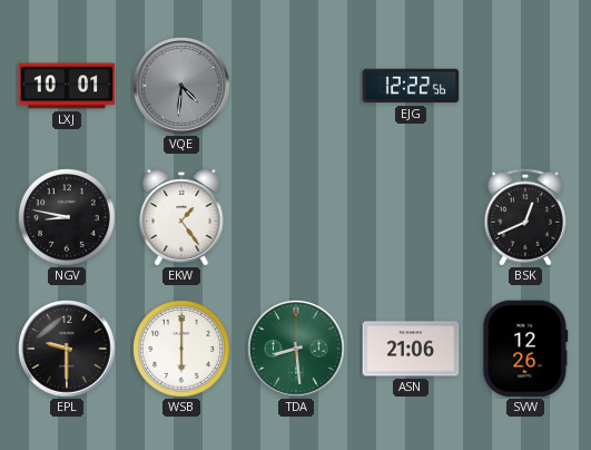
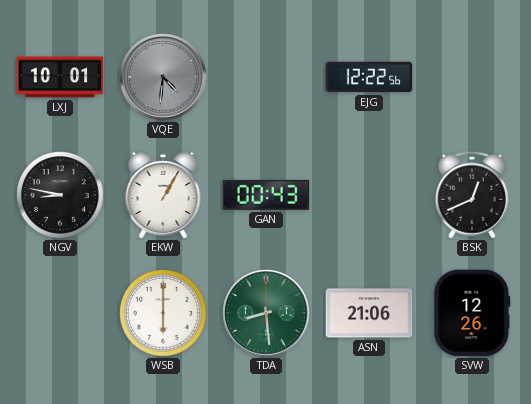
EKW: 1:24 -> 1:05 (163, 195)
GAN: none -> 00:43 (266, 195)
EPL: 9:30 -> none (68, 350)
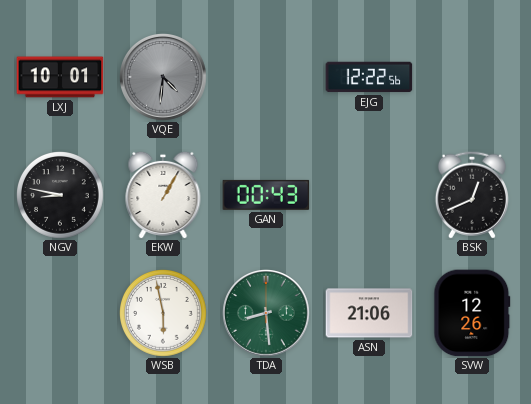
WSB: 6:00 -> 5:58 (164, 314)
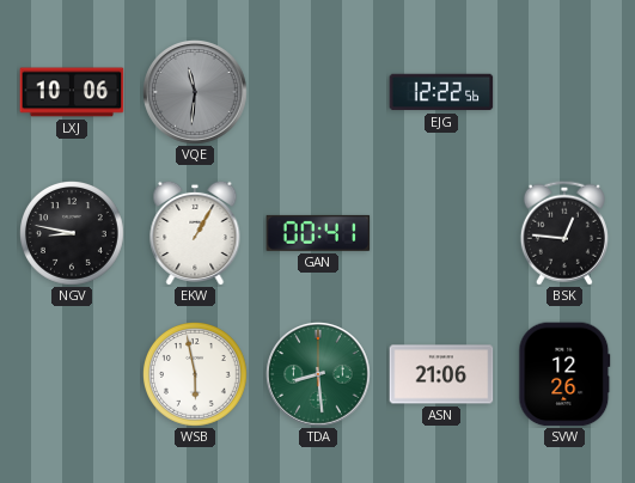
LXJ: 10:01 -> 10:06 (72, 92)
VQE: 4:31 -> 11:31 (196, 93)
GAN: 00:43 -> 00:41 (318, 233)
BSK: 12:41 -> 12:46 (564, 233)
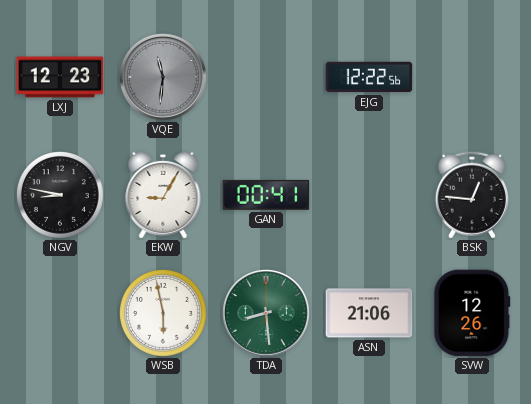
LXJ: 10:06 -> 12:23 (60, 77)
EKW: 1:05 -> 9:05 (163, 195)
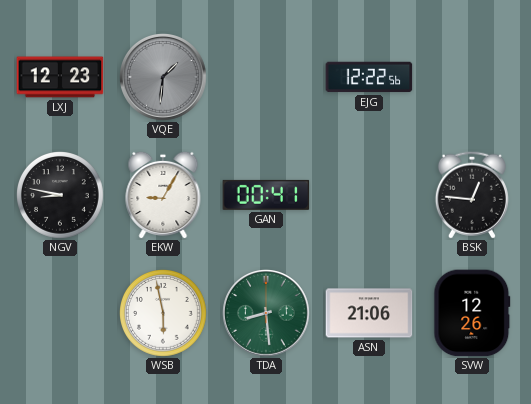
VQE: 11:31 -> 1:31 (164, 78)
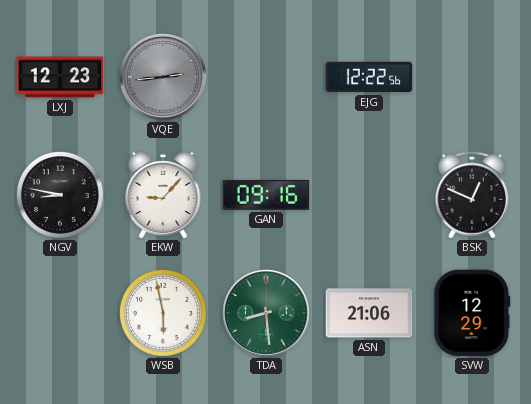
VQE: 1:31 -> 2:44 (164, 78)
EKW: 9:05 -> 9:07 (163, 195)
GAN: 00:41 -> 09:16 (266, 195)
BSK: 12:46 -> 12:49 (472, 195)
SVW: 12:26 -> 12:29 (472, 313)
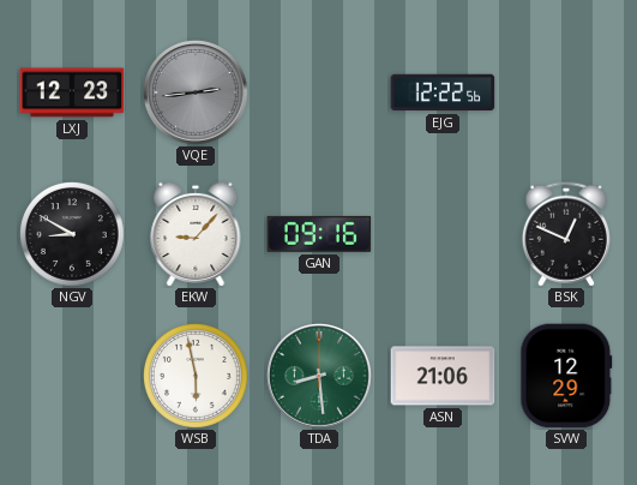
NGV: 8:47 -> 8:50 (73, 235)
